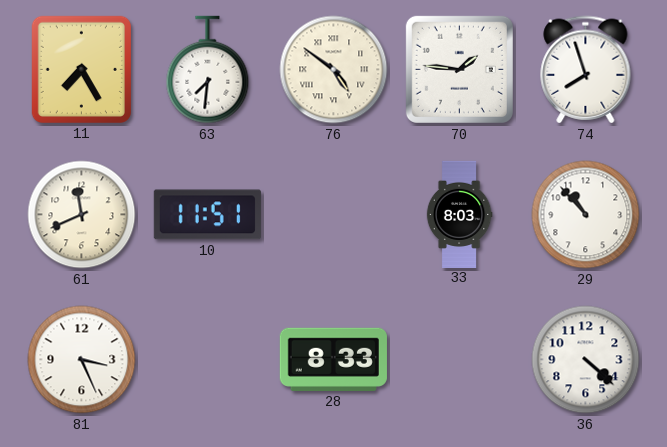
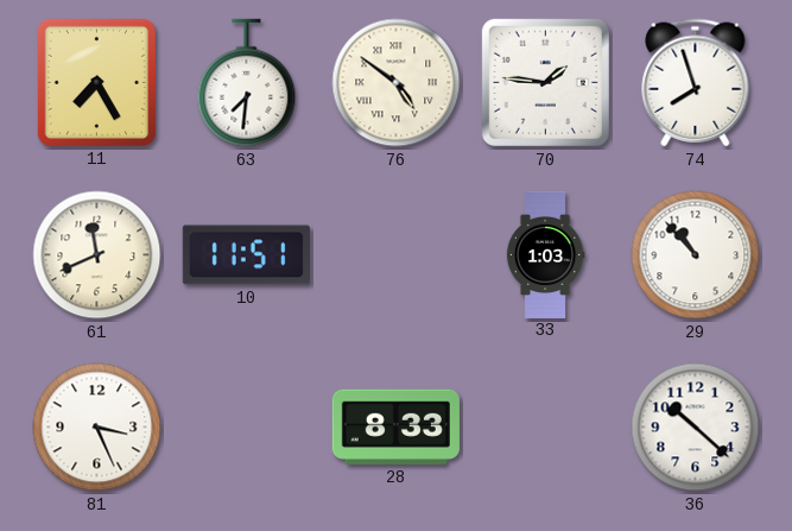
33: 8:03 -> 1:03 (545, 254)
36: 4:22 -> 10:22 (696, 428)
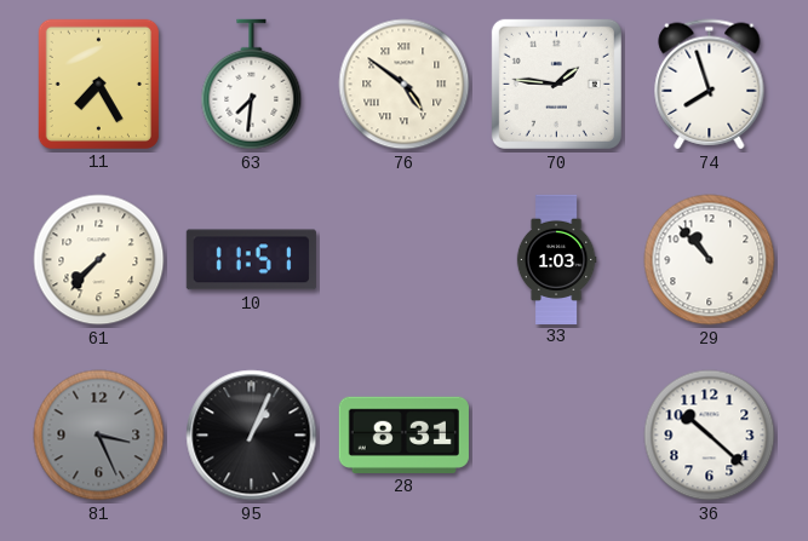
61: 11:41 -> 7:37 (99, 260)
81 dial: white -> grey (99, 436)
95: none -> 1:04 (252, 436)
28: 8:33 -> 8:31 (403, 434)
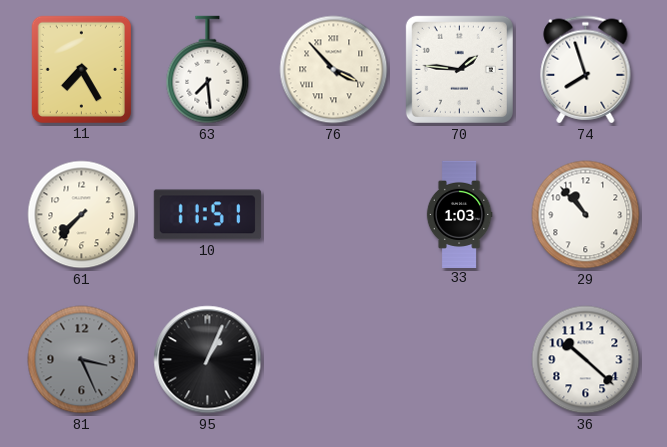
63: 7:31 -> 7:29 (208, 70)
76: 4:51 -> 3:53 (334, 70)
28: 8:31 -> none (403, 434)
